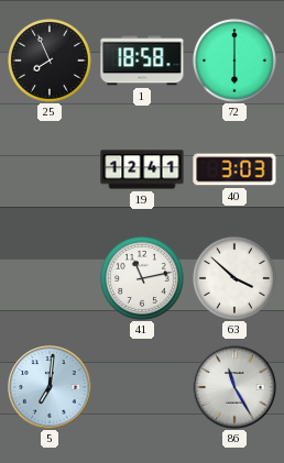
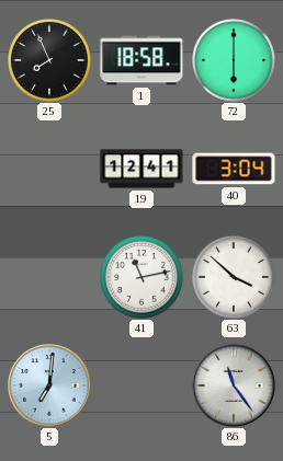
40: 3:03 -> 3:04 (234, 169)
86: 11:25 -> 11:24 (234, 385)
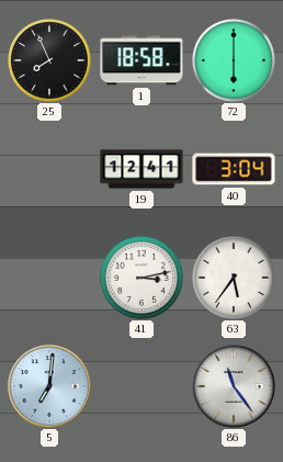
41: 11:13 -> 3:13 (141, 278)
63: 3:52 -> 5:36 (234, 278)
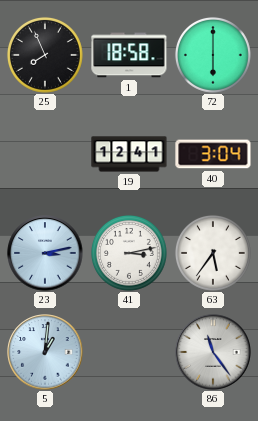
23: none -> 3:13 (45, 253)
5: 7:01 -> 1:01 (45, 352)
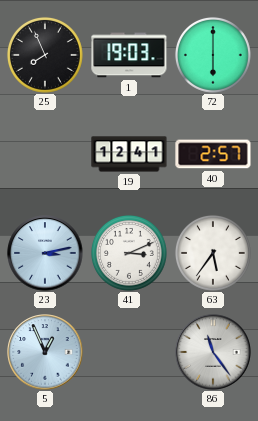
1: 18:58 -> 19:03 (129, 55)
40: 3:04 -> 2:57 (213, 154)
41: 3:13 -> 3:11 (129, 253)
5: 1:01 -> 12:56 (45, 352)
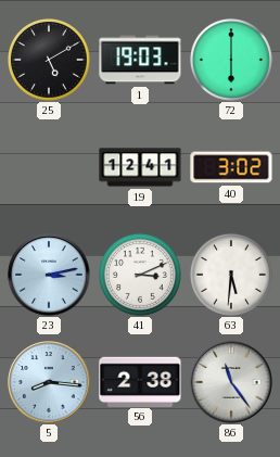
25: 7:56 -> 5:10 (49, 60)
40: 2:57 -> 3:02 (231, 167)
63: 5:36 -> 5:31 (231, 275)
5: 12:56 -> 8:16 (49, 382)
56: none -> 2:38 (140, 381)
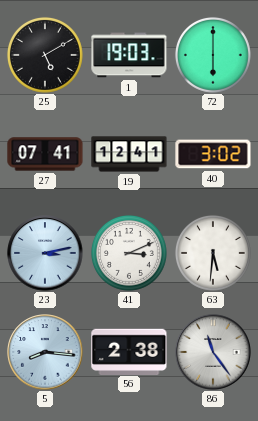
27: none -> 07:41 (45, 154)
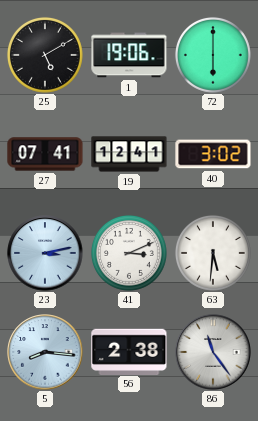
1: 19:03 -> 19:06 (129, 55)
